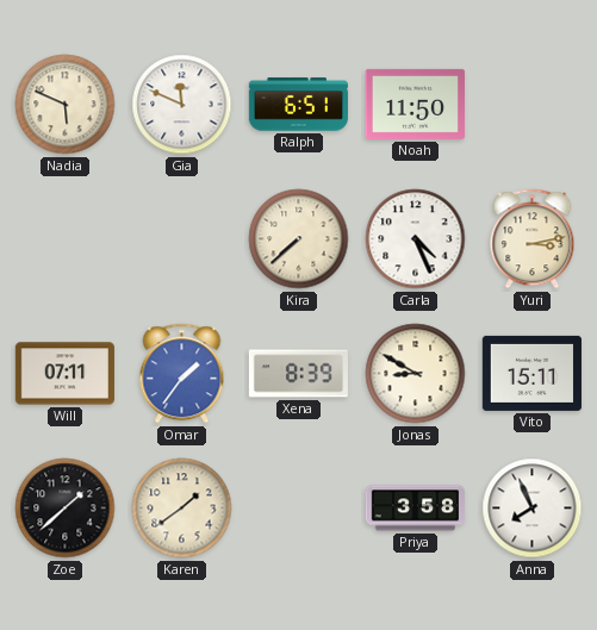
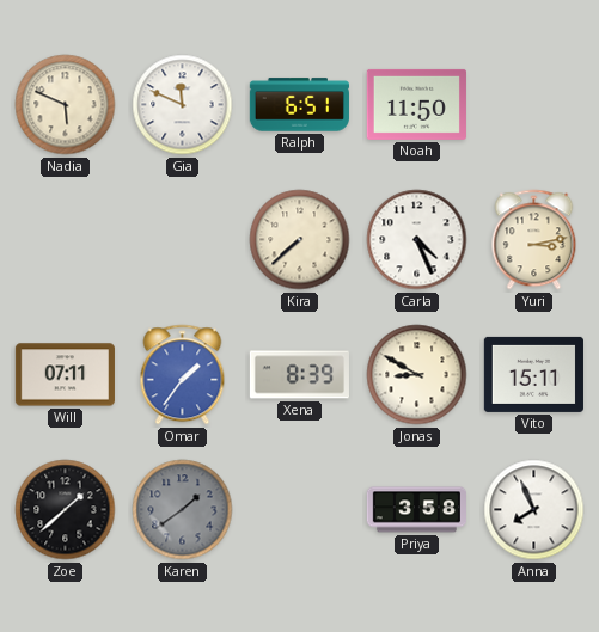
Karen dial: cream -> grey (183, 510)
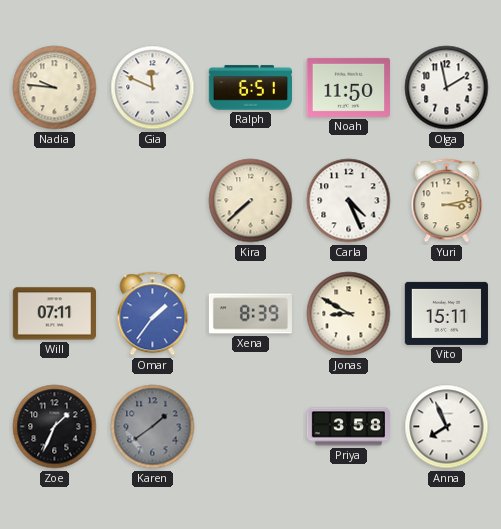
Nadia: 5:49 -> 9:46 (55, 88)
Olga: none -> 1:58 (447, 88)
Zoe: 1:38 -> 1:34 (55, 427)
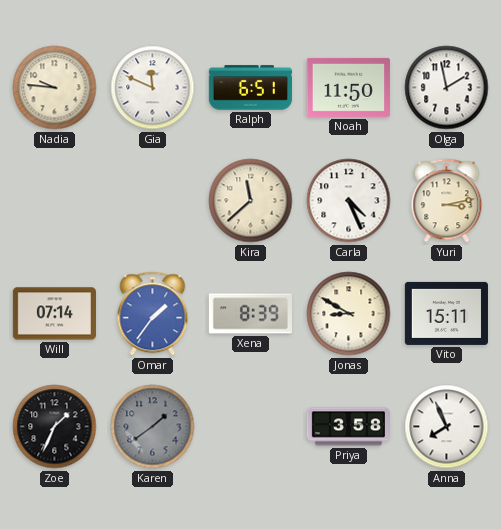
Kira: 7:38 -> 11:38 (251, 201)
Will: 07:11 -> 07:14 (54, 314)
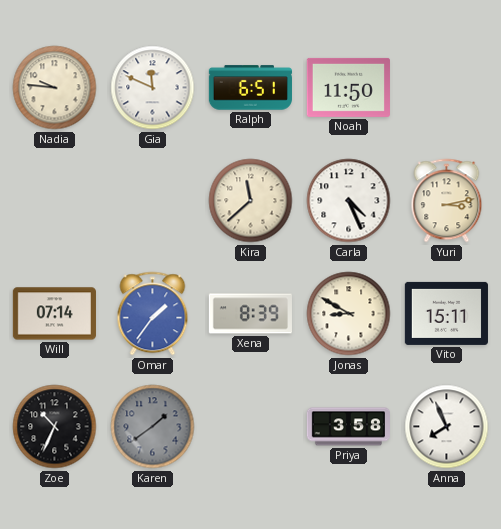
Olga: 1:58 -> none (447, 88)
Zoe: 1:34 -> 10:34 (55, 427)
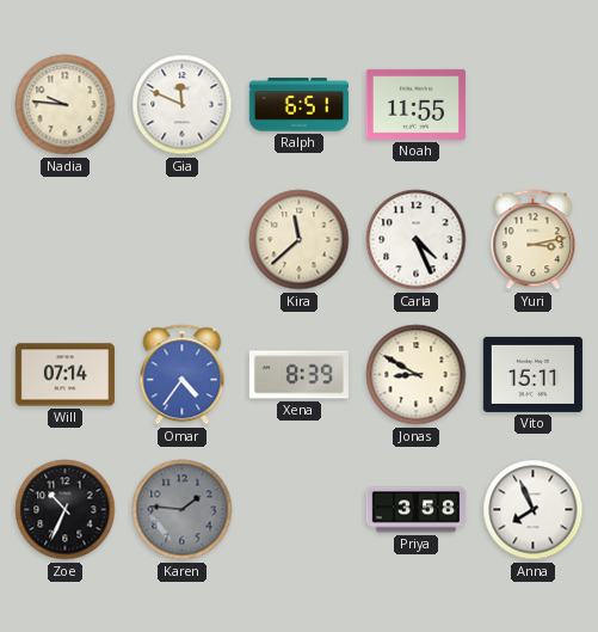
Noah: 11:50 -> 11:55 (415, 104)
Omar: 1:36 -> 4:36 (183, 375)
Karen: 1:39 -> 1:46 (183, 510)
